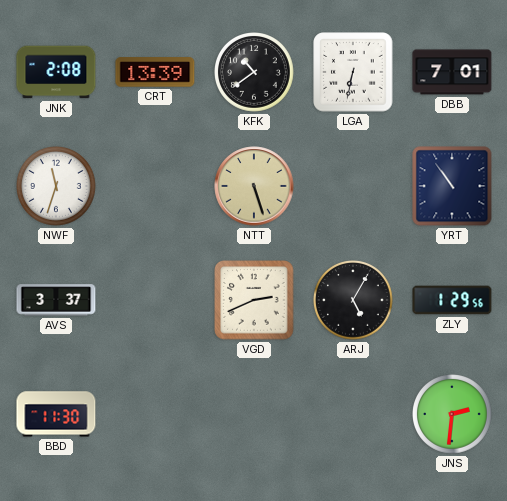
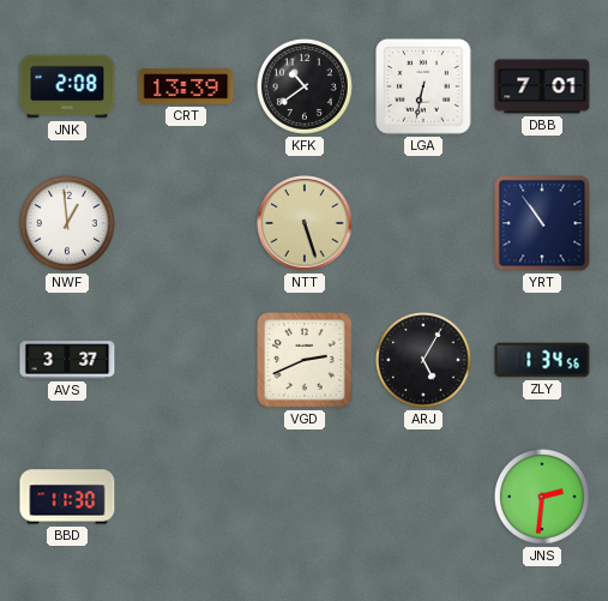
NWF: 11:33 -> 12:59 (68, 224)
ZLY: 1:29 -> 1:34 (542, 360)
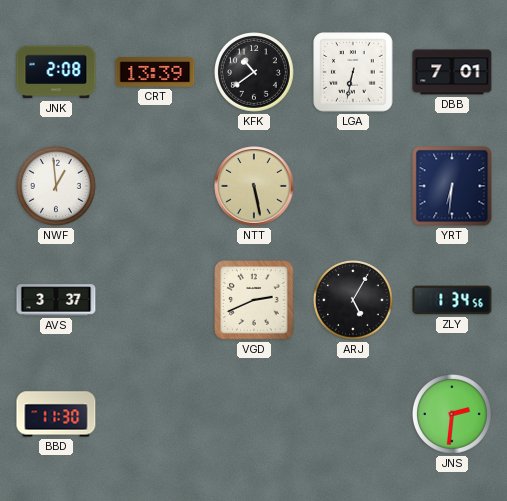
NTT: 5:27 -> 5:28 (254, 186)
YRT: 10:54 -> 6:31 (452, 186)
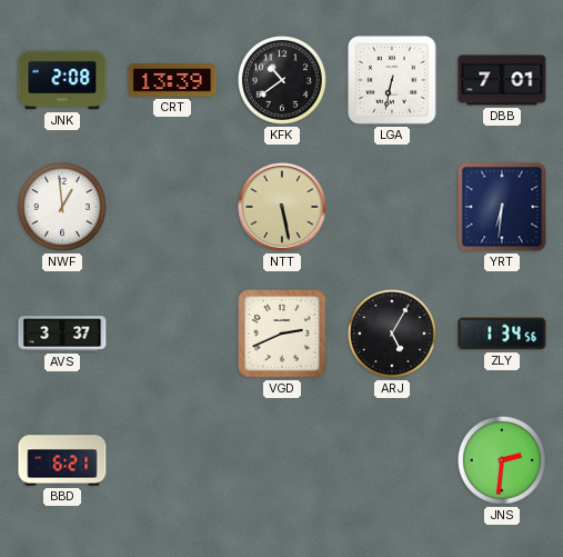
BBD: 11:30 -> 6:21 (62, 460)
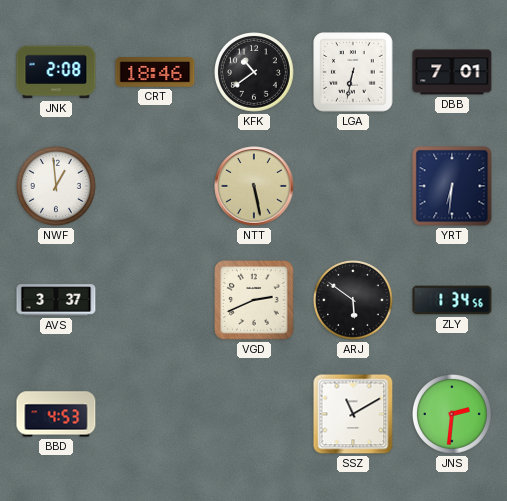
CRT: 13:39 -> 18:46 (155, 72)
ARJ: 5:05 -> 5:51 (354, 301)
BBD: 6:21 -> 4:53 (56, 414)
SSZ: none -> 11:10 (353, 414)
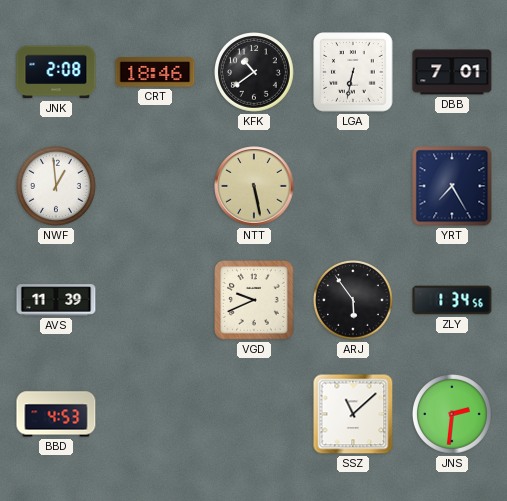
YRT: 6:31 -> 7:25 (452, 186)
AVS: 3:37 -> 11:39 (56, 300)
VGD: 2:41 -> 9:41 (254, 300)
ARJ: 5:51 -> 5:54 (354, 301)
SSZ: 11:10 -> 11:08 (353, 414)
